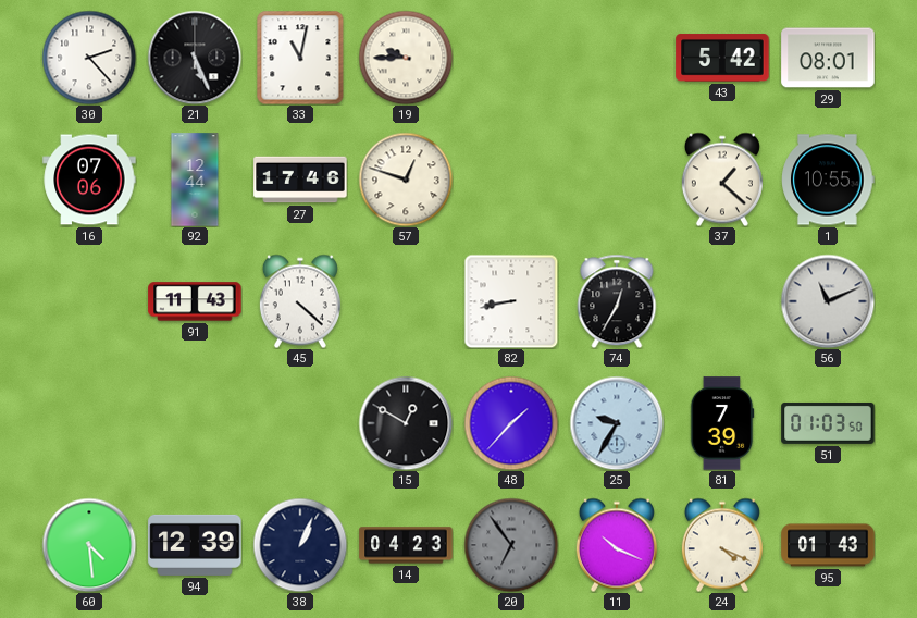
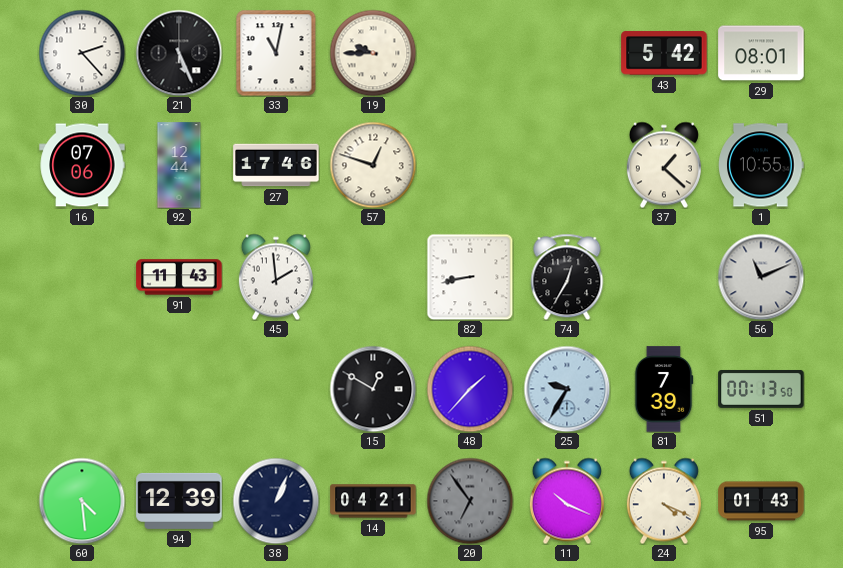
45: 4:22 -> 1:59 (276, 277)
51: 01:03 -> 00:13 (761, 389)
14: 04:23 -> 04:21 (373, 501)
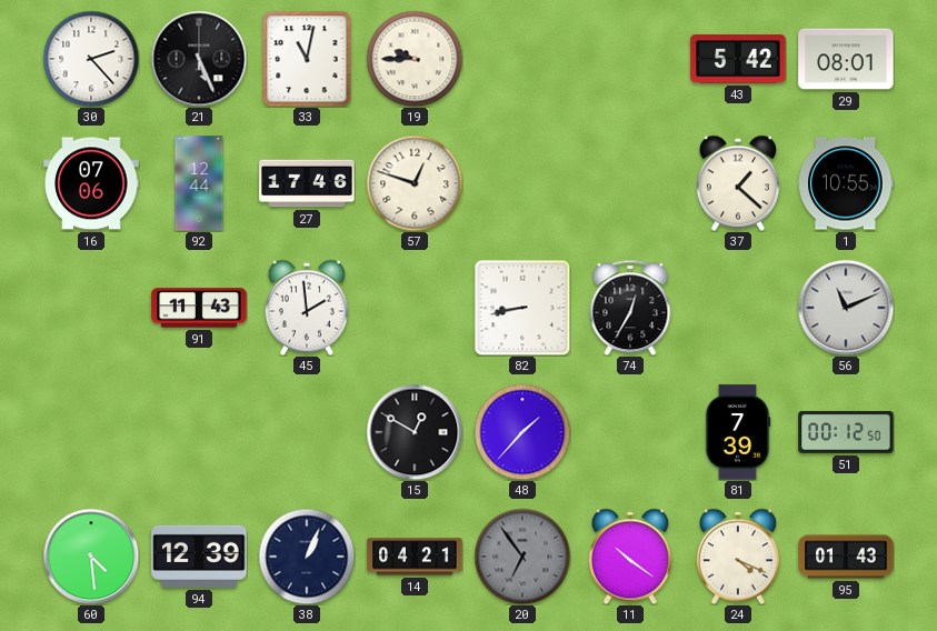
25: 9:35 -> none (567, 389)
51: 00:13 -> 00:12 (846, 432)
11: 10:19 -> 10:21 (630, 557)
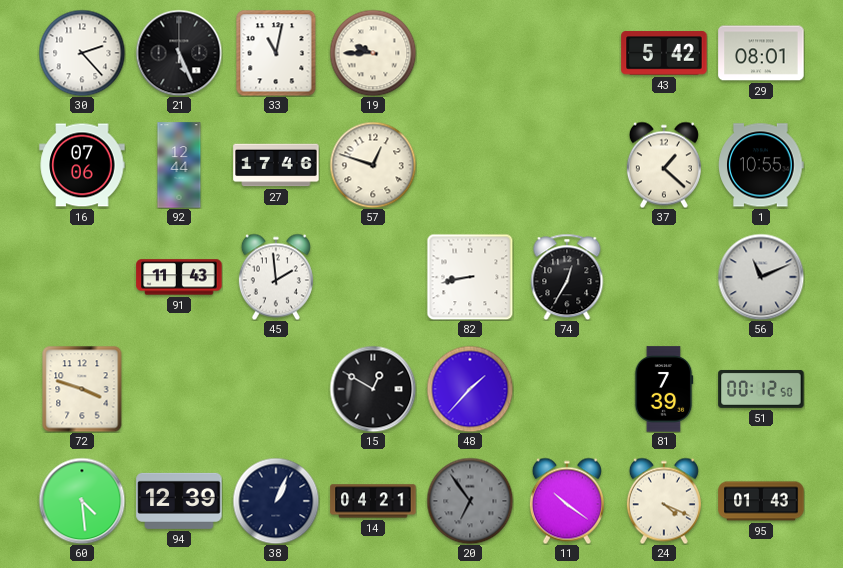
72: none -> 3:48 (82, 389)
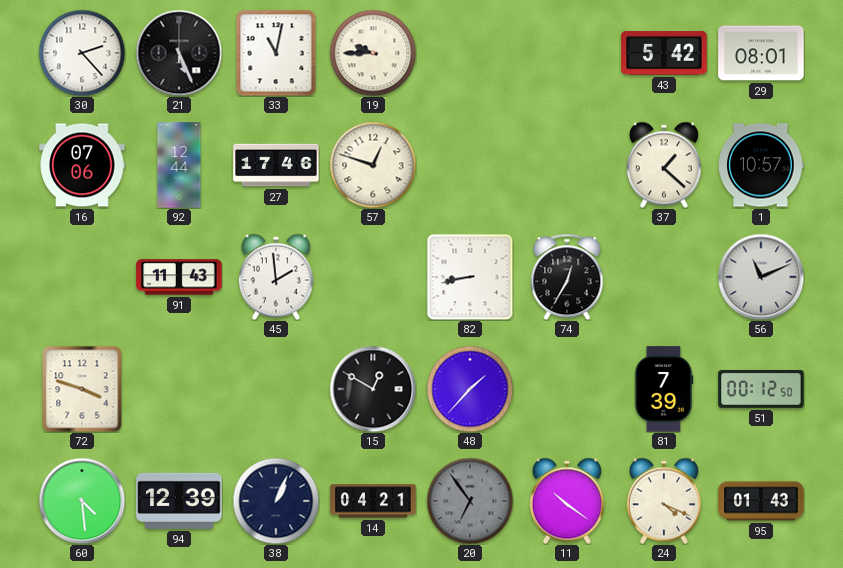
1: 10:55 -> 10:57 (761, 165)
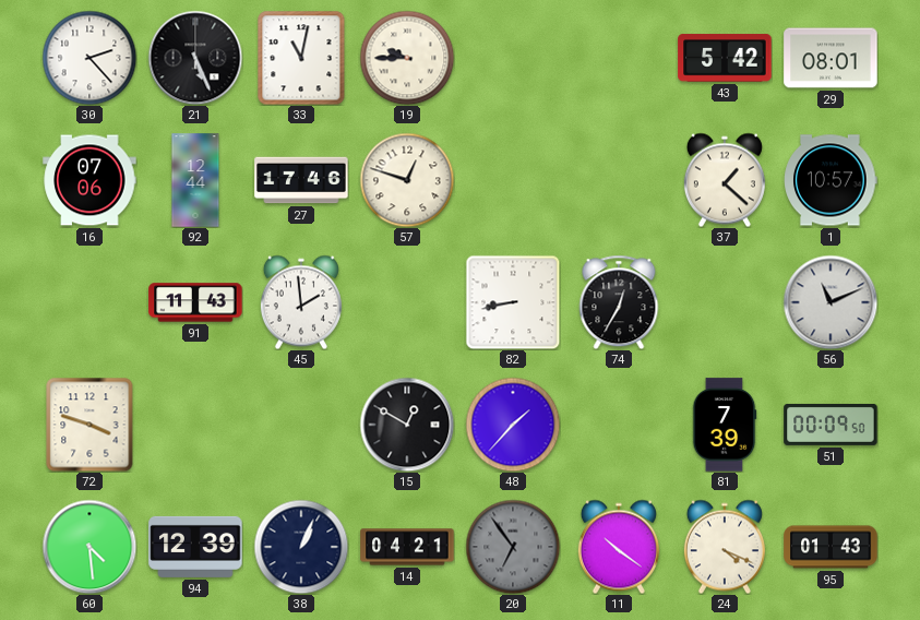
51: 00:12 -> 00:09 (831, 425)
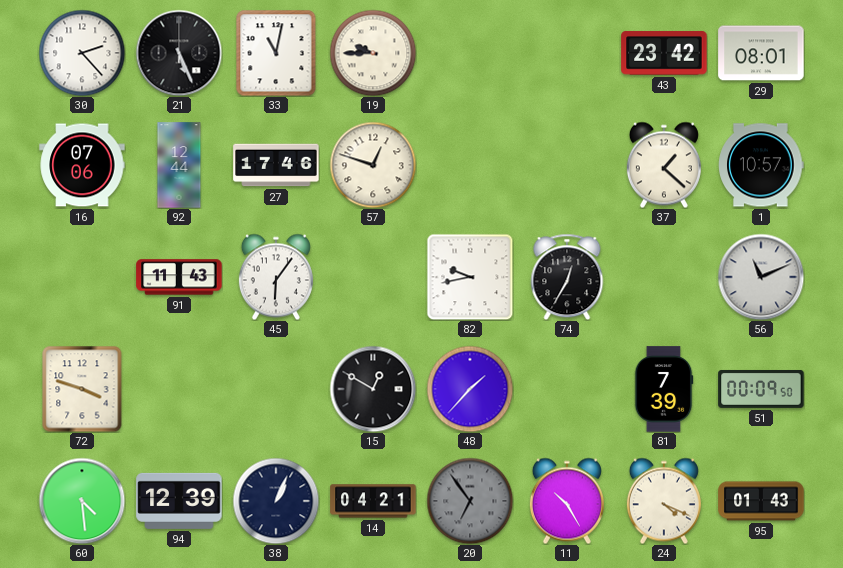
43: 5:42 -> 23:42 (664, 53)
45: 1:59 -> 6:06 (276, 277)
82: 8:43 -> 9:43 (470, 277)
11: 10:21 -> 10:25 (567, 501)
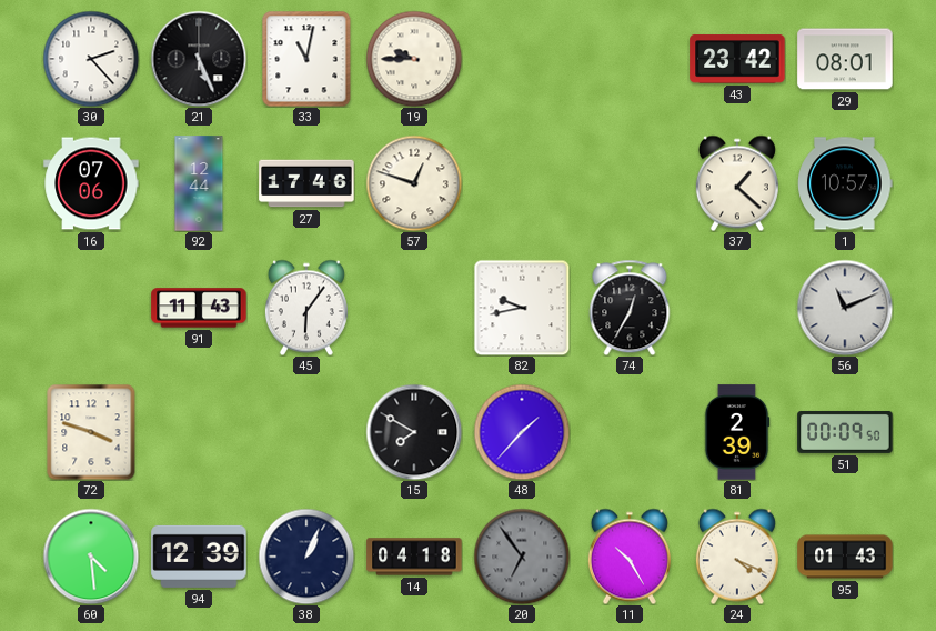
15: 12:50 -> 7:50 (414, 432)
81: 7:39 -> 2:39 (737, 432)
14: 04:21 -> 04:18 (414, 557)
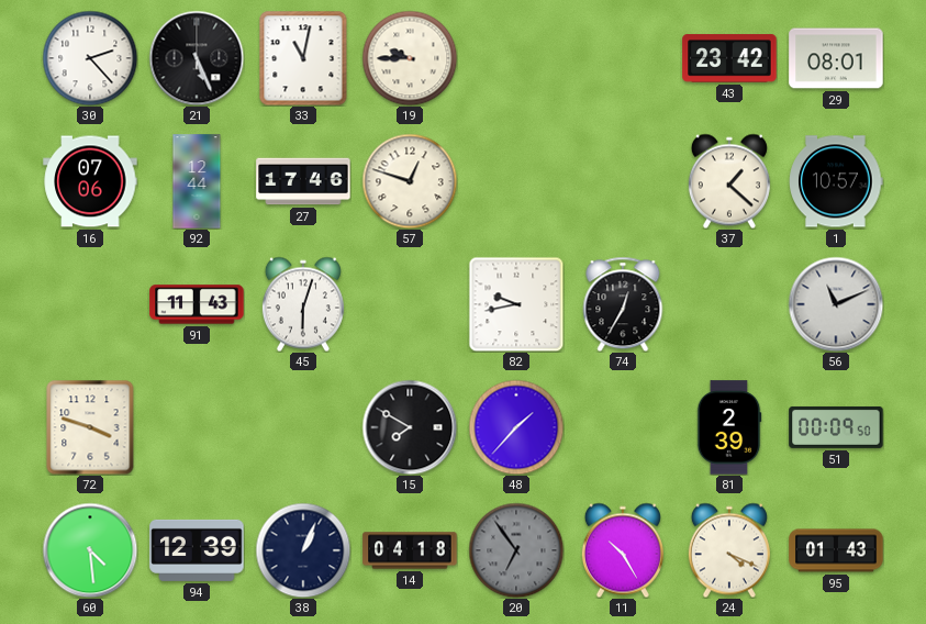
45: 6:06 -> 6:03 (303, 304)
